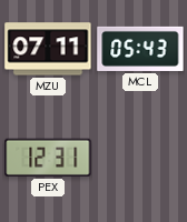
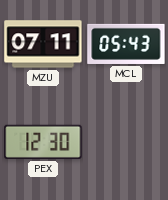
PEX: 12:31 -> 12:30 (43, 142)
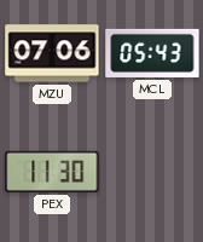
MZU: 07:11 -> 07:06 (52, 53)
PEX: 12:30 -> 11:30 (52, 172)
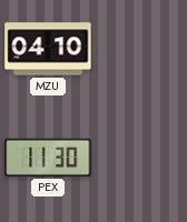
MZU: 07:06 -> 04:10 (48, 49)
MCL: 05:43 -> none (152, 53)
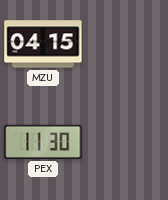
MZU: 04:10 -> 04:15 (43, 44)
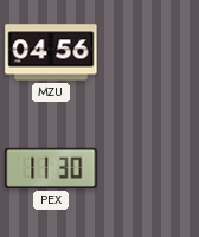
MZU: 04:15 -> 04:56 (51, 52)
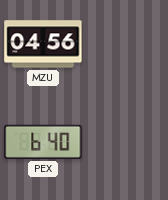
PEX: 11:30 -> 6:40 (43, 142)
